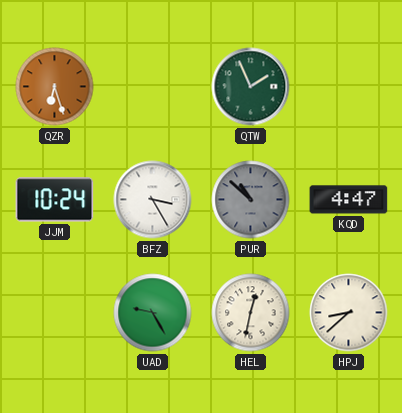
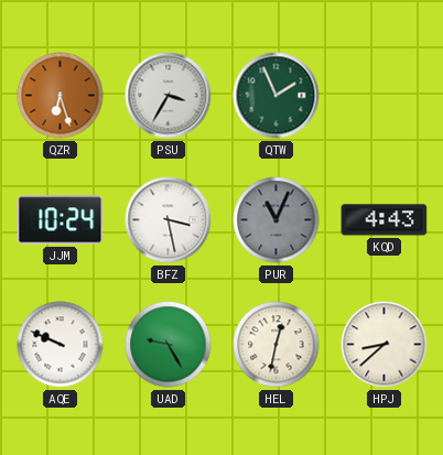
PSU: none -> 3:35 (169, 96)
BFZ: 3:25 -> 3:28 (169, 220)
PUR: 10:52 -> 11:04 (277, 220)
KQD: 4:47 -> 4:43 (385, 220)
AQE: none -> 9:49 (61, 345)
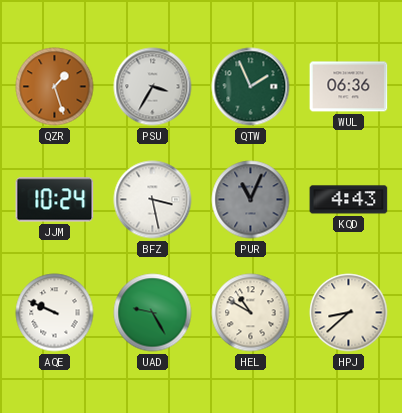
QZR: 6:27 -> 1:27 (55, 87)
WUL: none -> 06:36 (349, 87)
HEL: 12:32 -> 10:50 (251, 313)
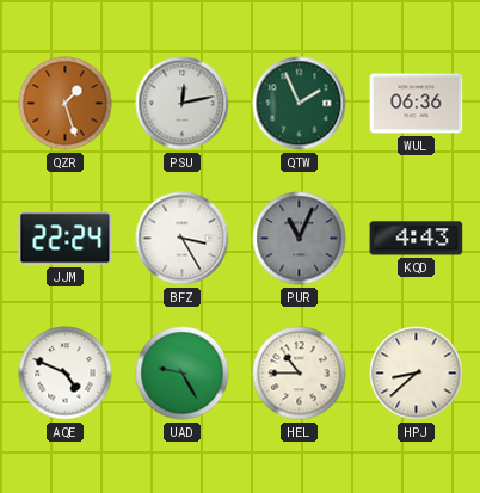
PSU: 3:35 -> 12:13 (183, 104)
JJM: 10:24 -> 22:24 (66, 239)
BFZ: 3:28 -> 3:25 (183, 239)
AQE: 9:49 -> 4:49 (66, 374)
HEL: 10:50 -> 10:45 (300, 374)
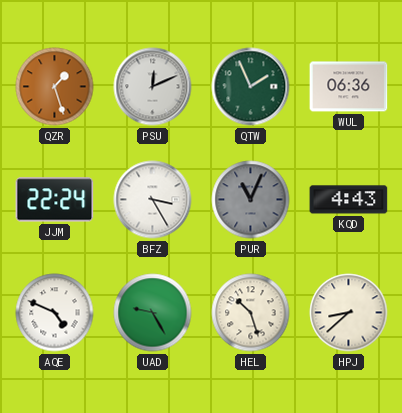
PSU: 12:13 -> 12:11 (153, 87)
HEL: 10:45 -> 10:27 (251, 313)
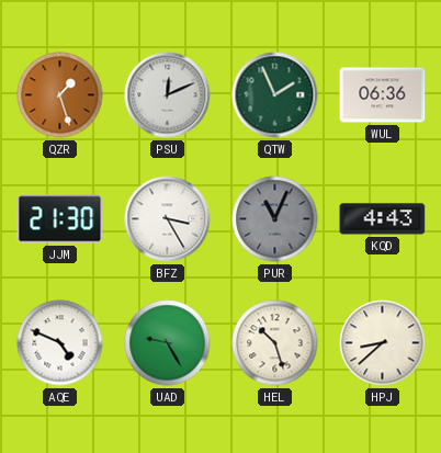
JJM: 22:24 -> 21:30 (60, 219)
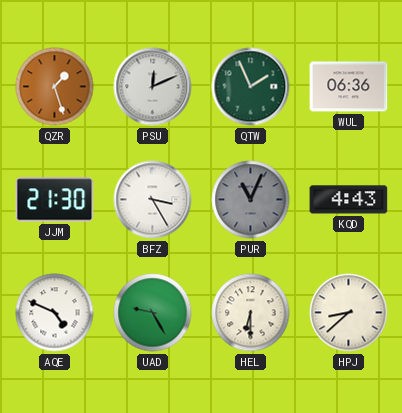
HEL: 10:27 -> 6:30 (251, 313)
